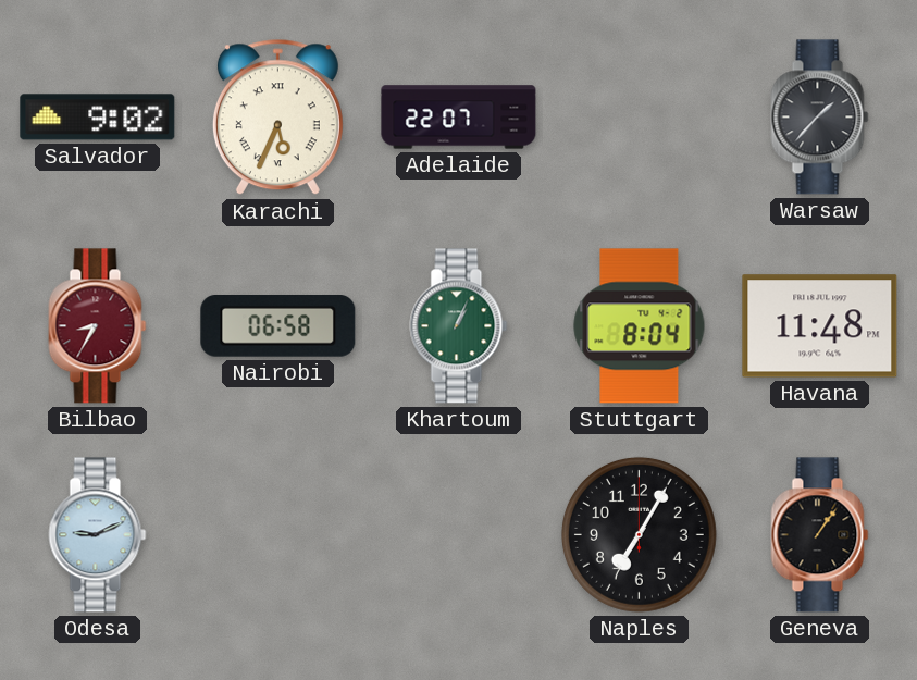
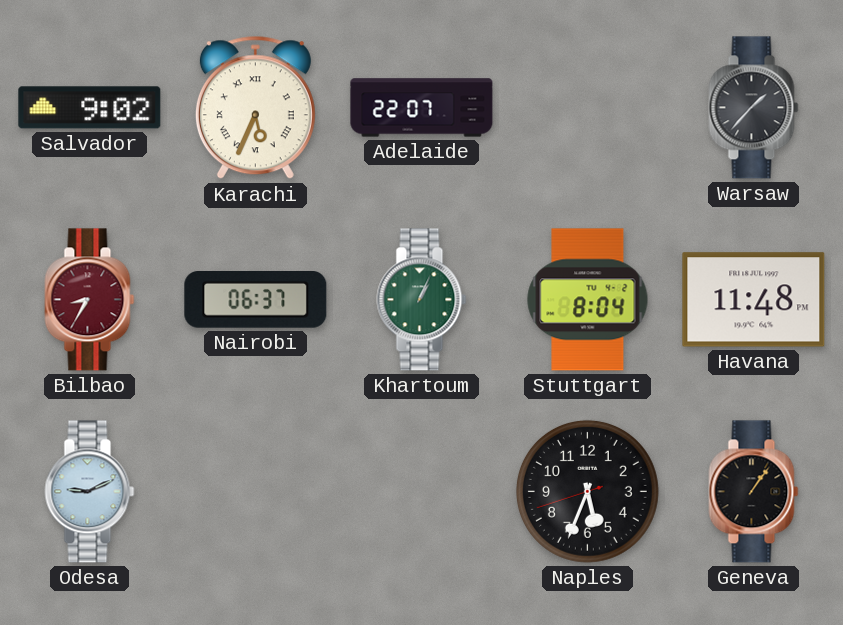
Nairobi: 06:58 -> 06:37 (256, 300)
Naples: 7:05 -> 5:33 (587, 491)
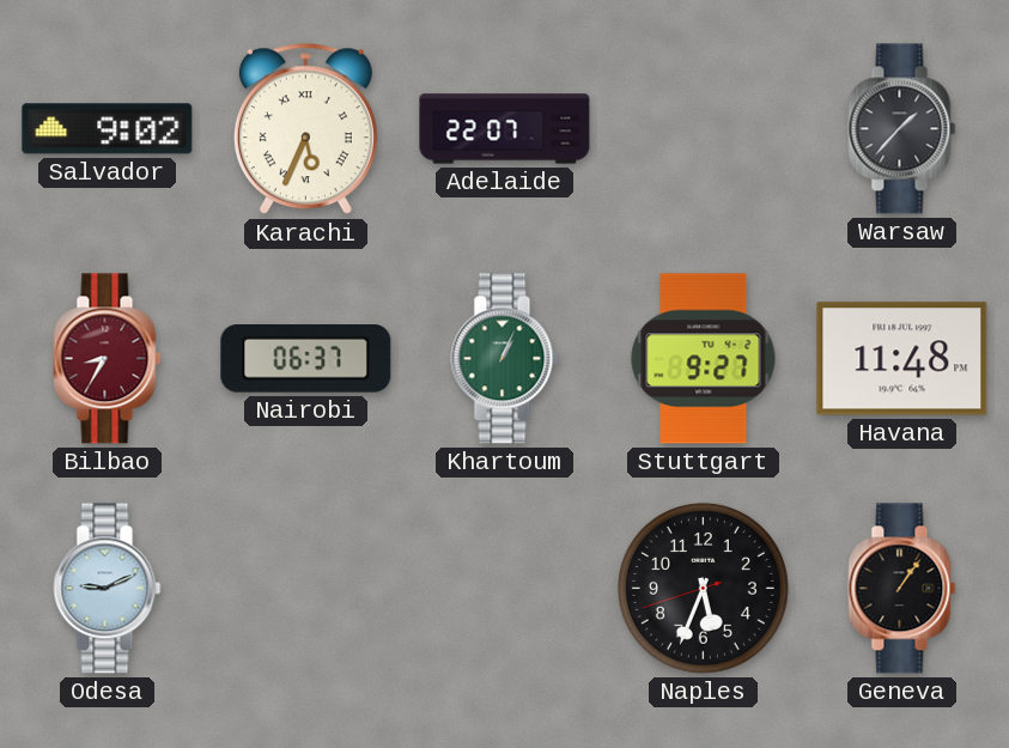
Stuttgart: 8:04 -> 9:27 (704, 359)
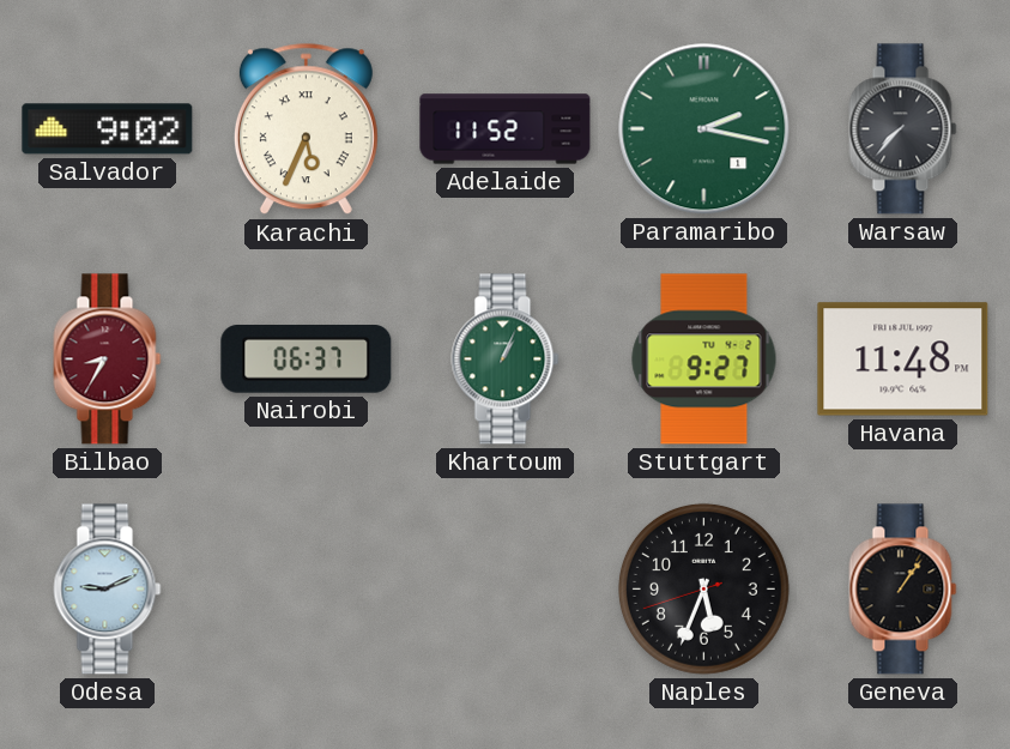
Adelaide: 22:07 -> 11:52 (506, 129)
Paramaribo: none -> 2:17 (704, 129)
Warsaw: 1:37 -> 7:37 (903, 129)
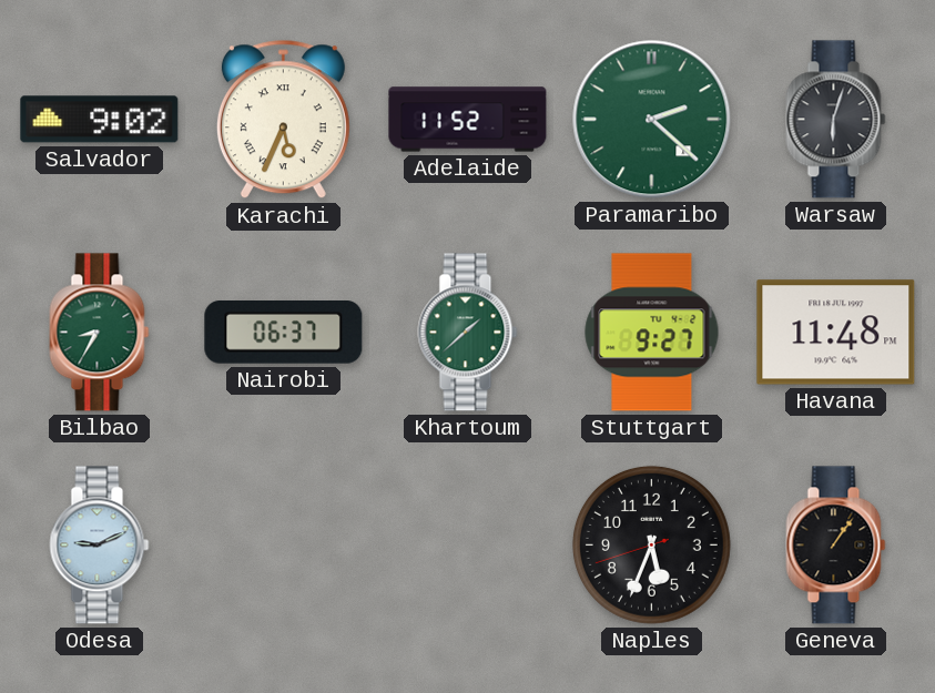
Paramaribo: 2:17 -> 2:22 (652, 120)
Warsaw: 7:37 -> 6:03 (836, 120)
Bilbao dial: burgundy -> green (100, 333)
Khartoum: 1:04 -> 1:38 (468, 333)
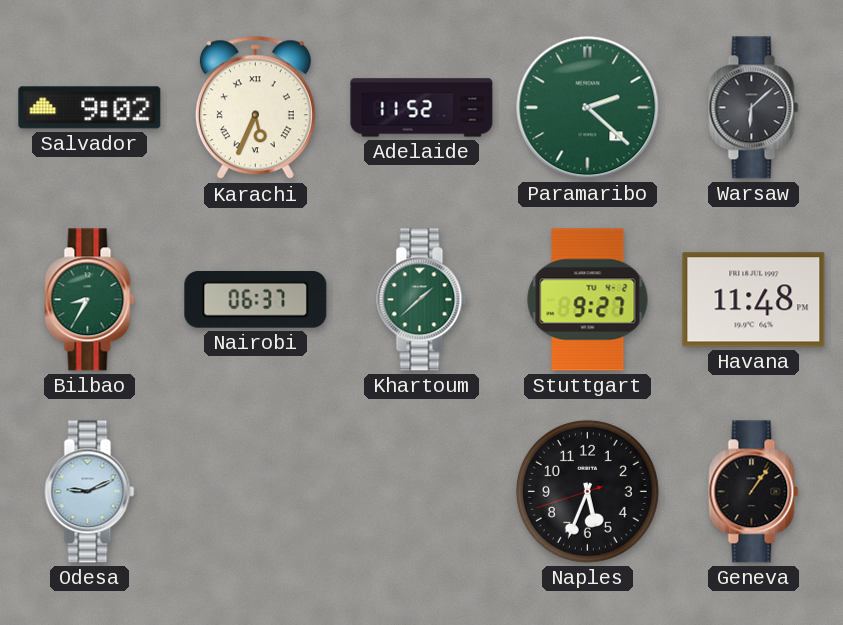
Warsaw: 6:03 -> 6:08 (754, 108)
